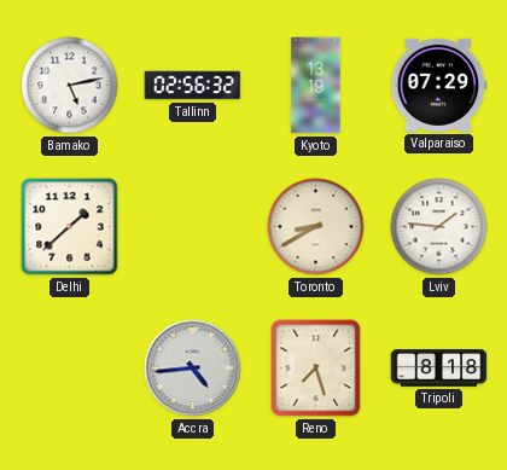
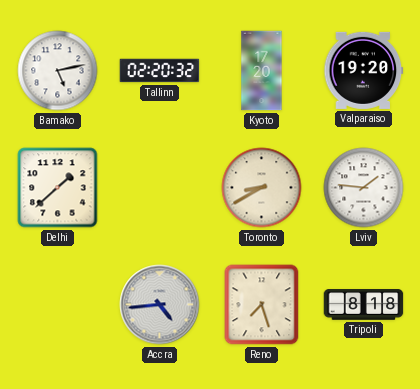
Tallinn: 02:56 -> 02:20 (160, 71)
Kyoto: 13:19 -> 17:20 (262, 71)
Valparaiso: 07:29 -> 19:20 (364, 70)
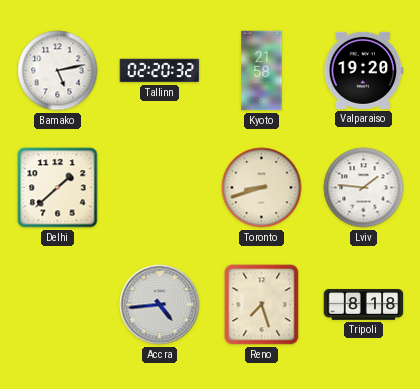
Kyoto: 17:20 -> 21:58 (262, 71)
Toronto: 8:40 -> 8:42 (262, 188)
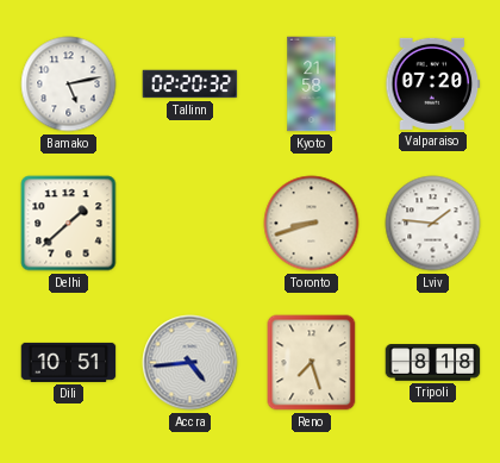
Valparaiso: 19:20 -> 07:20 (433, 83)
Dili: none -> 10:51 (69, 362)
